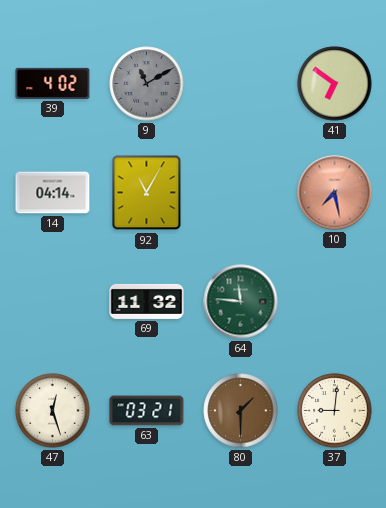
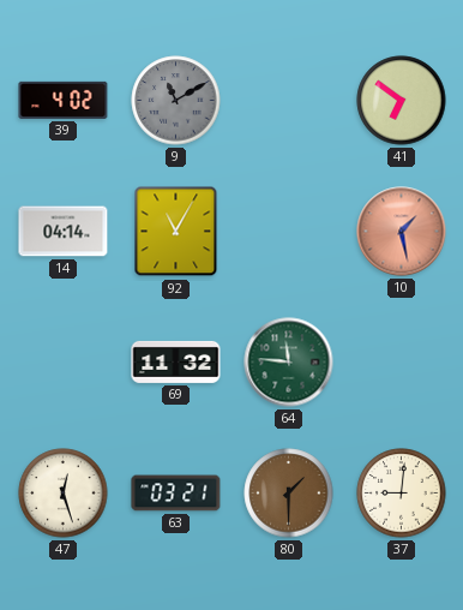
10: 7:28 -> 1:28 (402, 232)
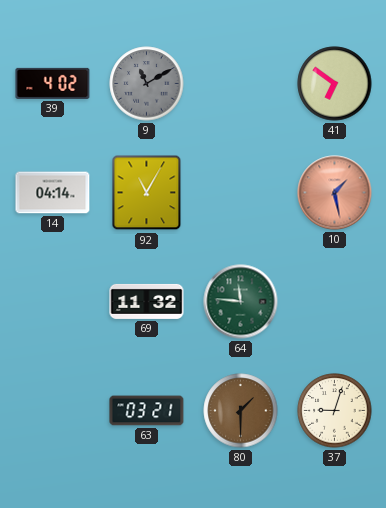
47: 12:27 -> none (64, 494)
37: 9:01 -> 9:03 (335, 411)
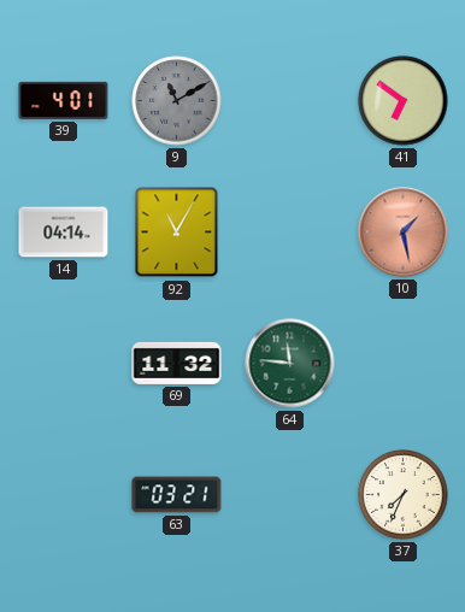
39: 4:02 -> 4:01 (64, 100)
80: 1:30 -> none (241, 411)
37: 9:03 -> 7:34 (404, 495)
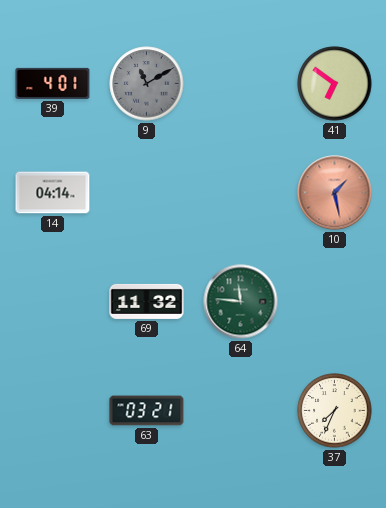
92: 11:05 -> none (177, 233)
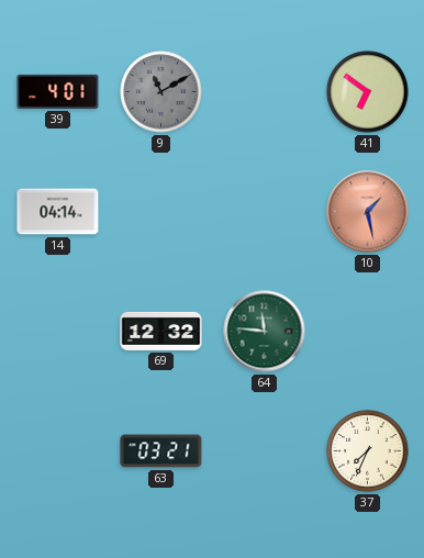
69: 11:32 -> 12:32 (161, 331)
